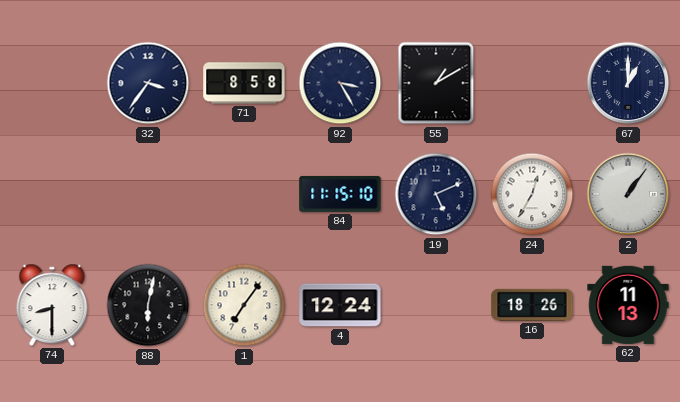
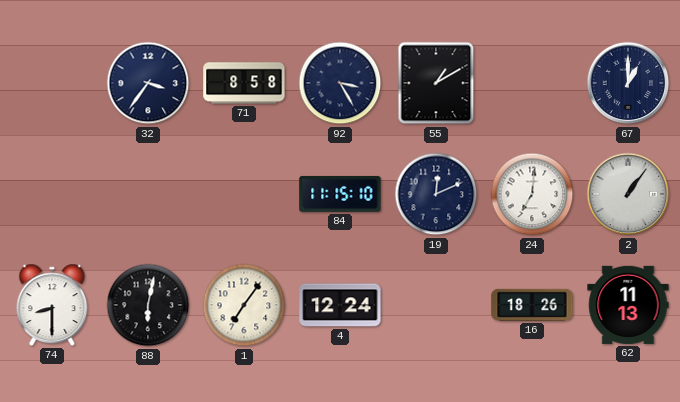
19: 5:11 -> 12:11 (436, 194)
24: 12:35 -> 7:01 (532, 194)
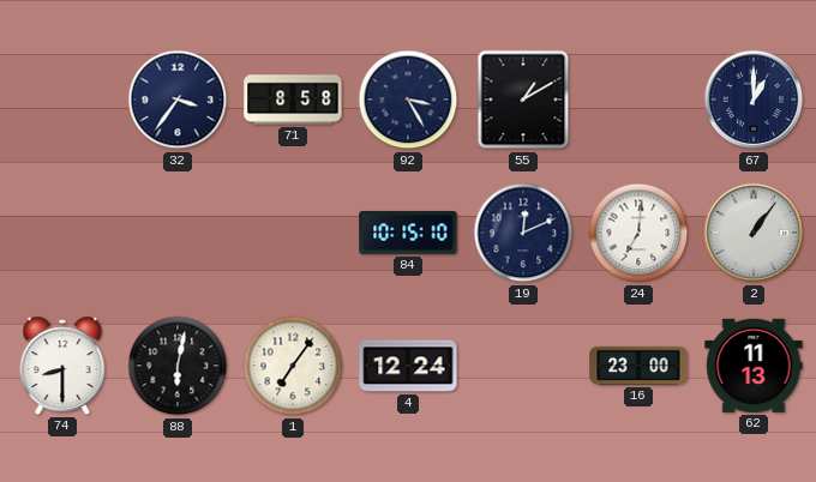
84: 11:15 -> 10:15 (408, 233)
16: 18:26 -> 23:00 (638, 366)
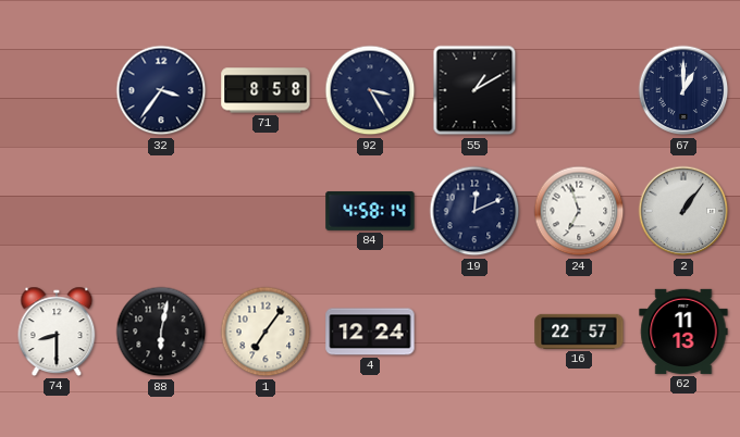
84: 10:15 -> 4:58 (370, 211)
24: 7:01 -> 6:57 (579, 211)
16: 23:00 -> 22:57 (579, 332)
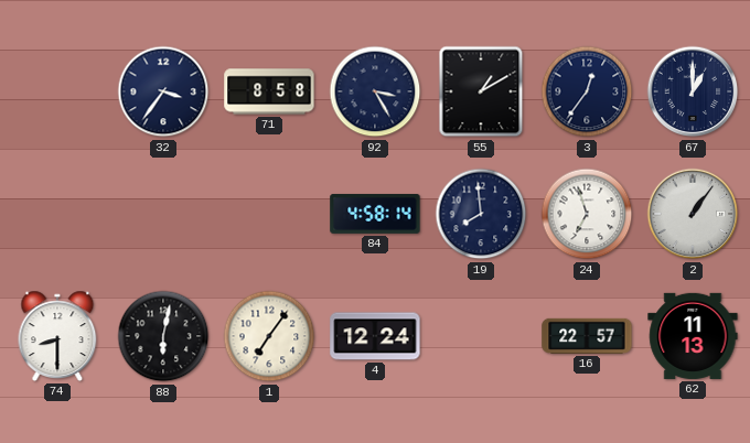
3: none -> 12:36 (587, 91)
19: 12:11 -> 7:59 (481, 214)
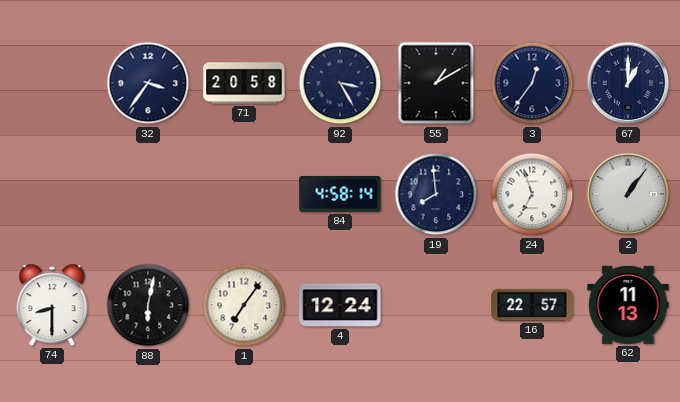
71: 8:58 -> 20:58 (244, 83)
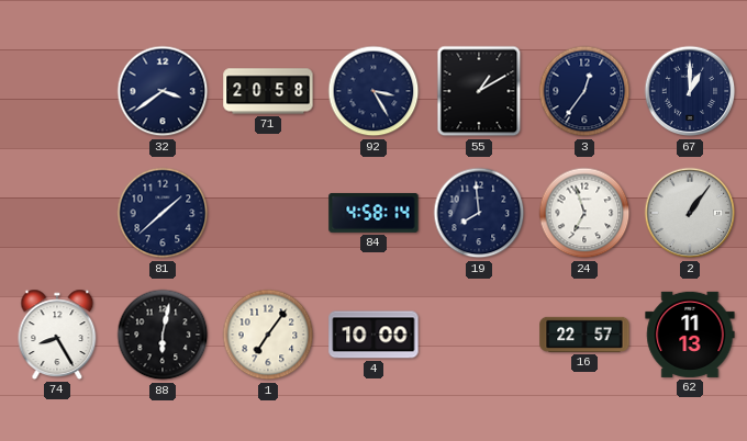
32: 3:36 -> 3:39 (163, 91)
81: none -> 1:38 (163, 213)
74: 8:30 -> 8:25 (57, 335)
4: 12:24 -> 10:00 (374, 335)
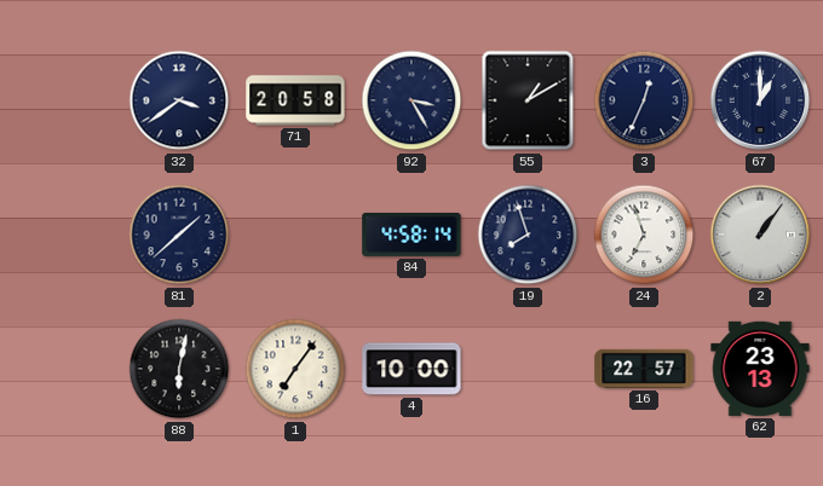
3: 12:36 -> 12:34 (644, 100)
19: 7:59 -> 7:57 (528, 235)
74: 8:25 -> none (57, 335)
62: 11:13 -> 23:13 (760, 369)
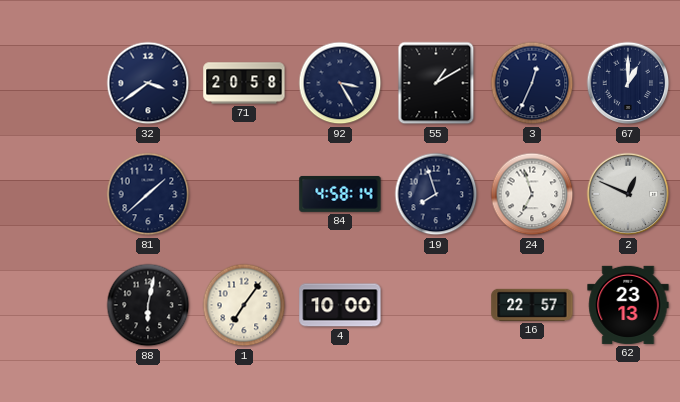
2: 1:06 -> 12:49 (628, 194)
